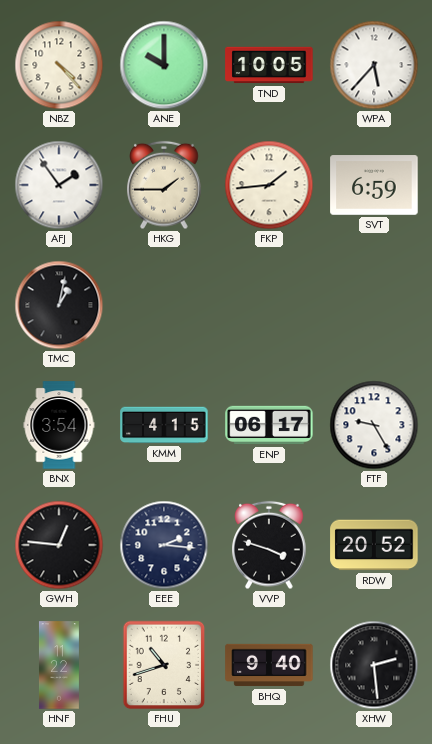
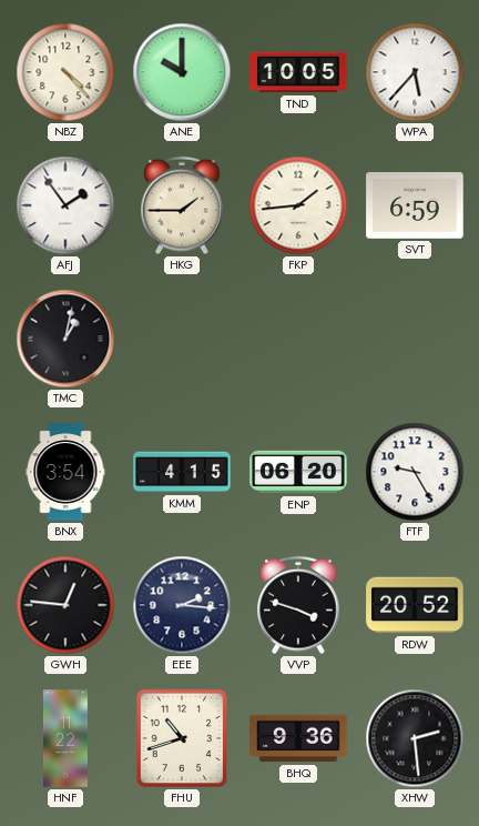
ENP: 06:17 -> 06:20 (298, 472)
BHQ: 9:40 -> 9:36 (298, 738)
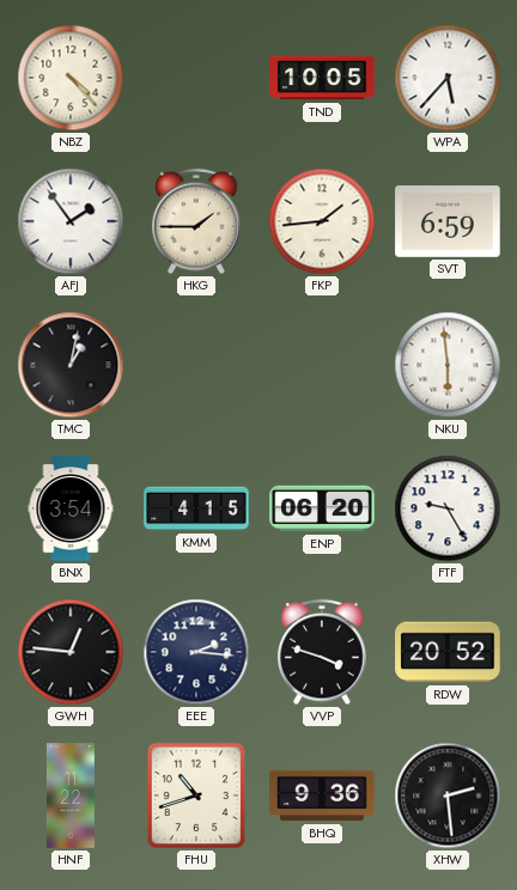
ANE: 10:00 -> none (182, 72)
NKU: none -> 5:59 (448, 365)
